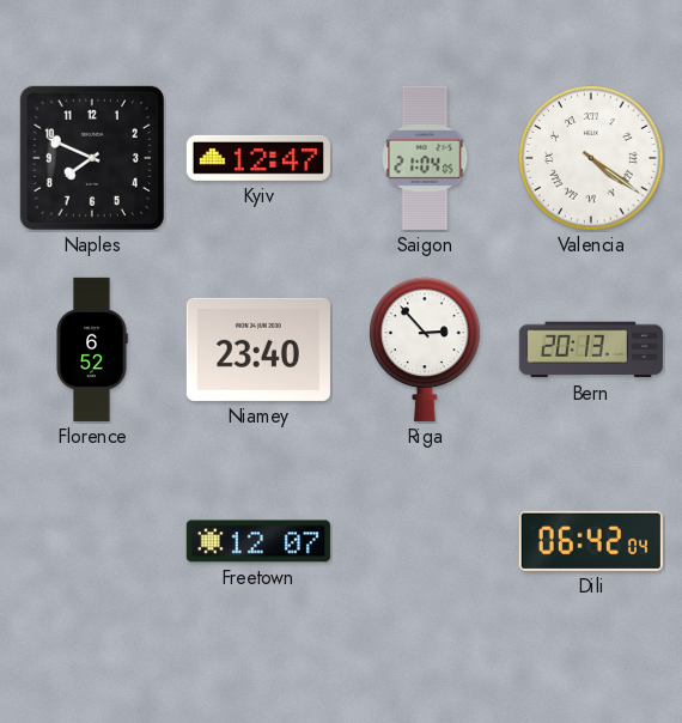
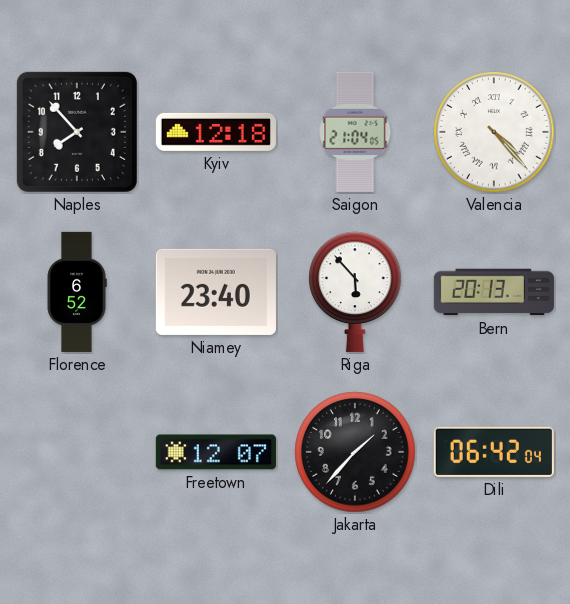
Naples: 7:49 -> 7:53 (77, 132)
Kyiv: 12:47 -> 12:18 (216, 132)
Valencia: 4:21 -> 4:23 (494, 132)
Riga: 2:53 -> 5:53 (355, 292)
Jakarta: none -> 1:37 (355, 452)
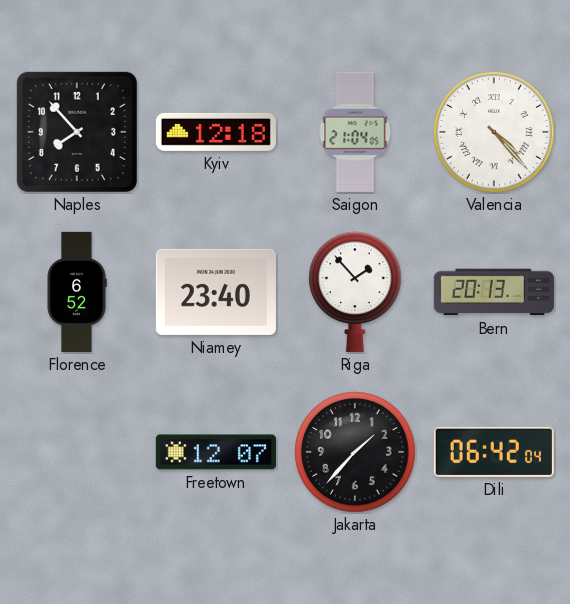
Riga: 5:53 -> 1:53 (355, 292)
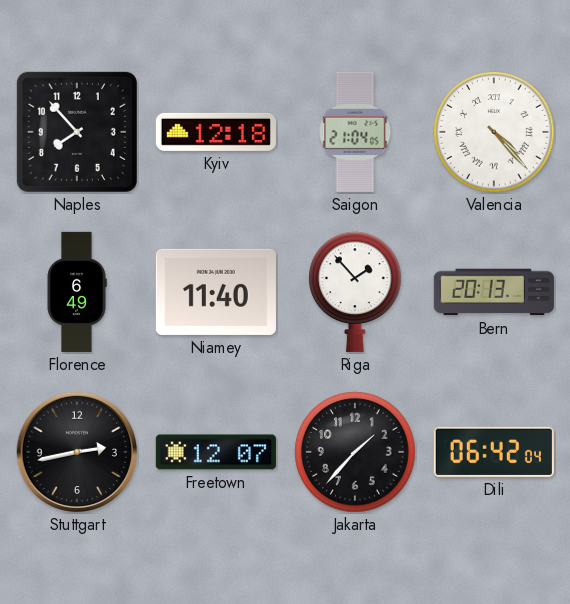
Florence: 6:52 -> 6:49 (77, 292)
Niamey: 23:40 -> 11:40 (216, 292)
Stuttgart: none -> 2:43 (77, 452)
